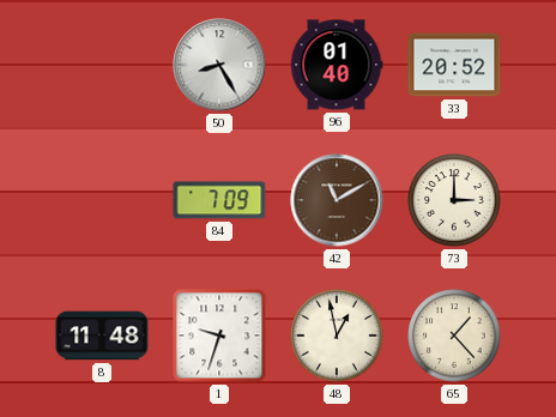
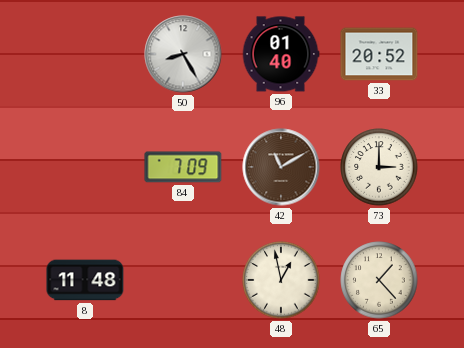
1: 9:33 -> none (219, 336)
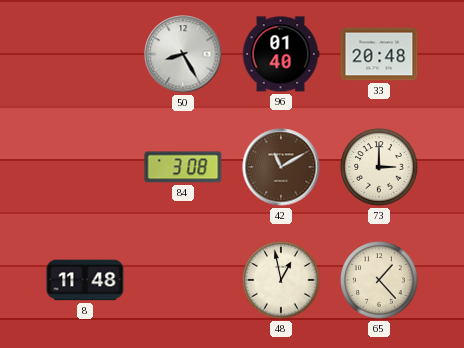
33: 20:52 -> 20:48 (379, 54)
84: 7:09 -> 3:08 (183, 167)
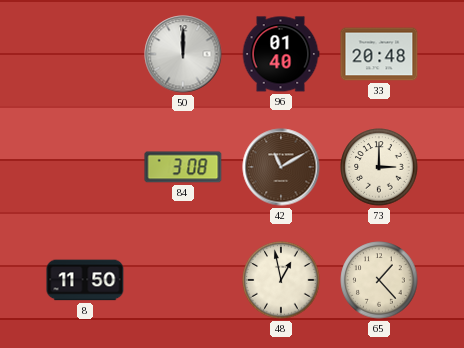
50: 8:25 -> 12:00 (183, 54)
8: 11:48 -> 11:50 (85, 280)
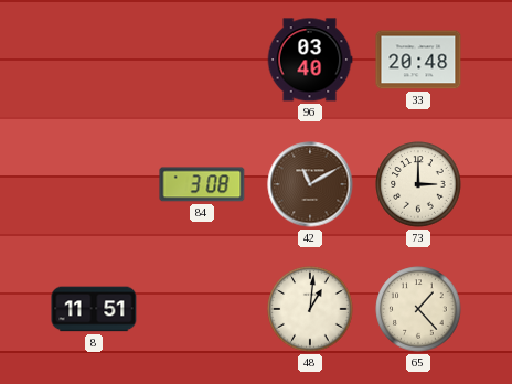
50: 12:00 -> none (183, 54)
96: 01:40 -> 03:40 (310, 60)
8: 11:50 -> 11:51 (94, 309)
48: 12:58 -> 1:01 (310, 309)
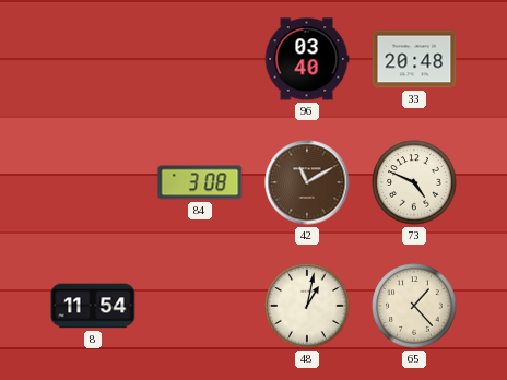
73: 3:00 -> 4:49 (414, 182)
8: 11:51 -> 11:54 (93, 306)
48: 1:01 -> 1:02 (307, 306)
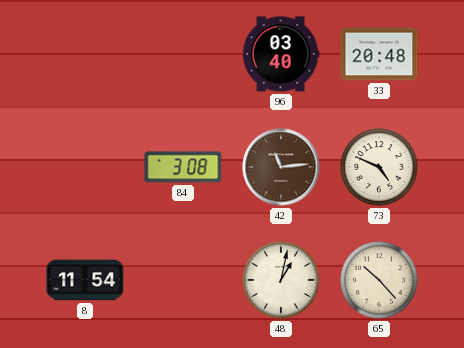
42: 11:10 -> 11:14 (281, 167)
65: 1:23 -> 10:23 (379, 280)
